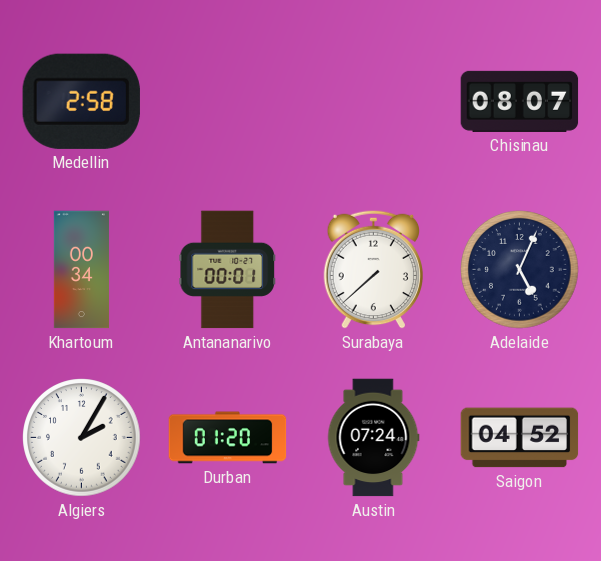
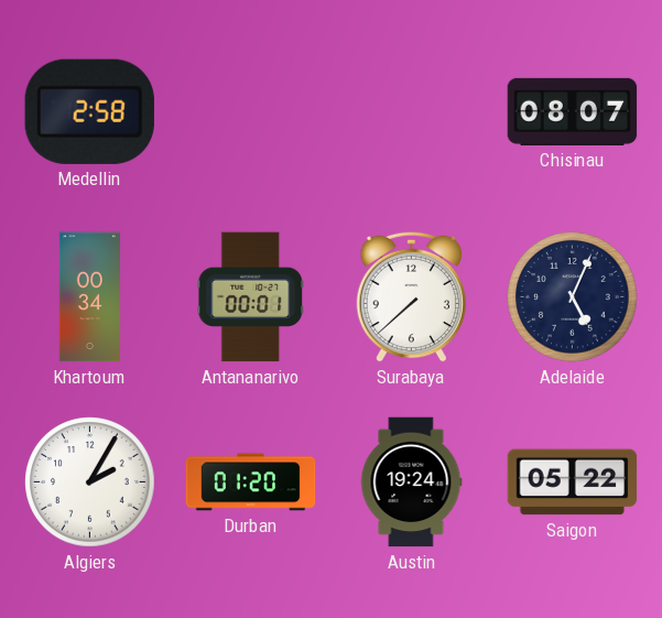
Austin: 07:24 -> 19:24 (411, 483)
Saigon: 04:52 -> 05:22 (573, 483)
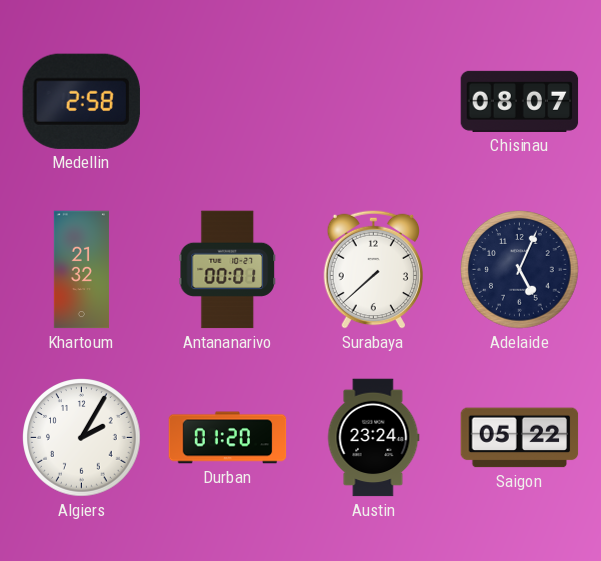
Khartoum: 00:34 -> 21:32 (81, 270)
Austin: 19:24 -> 23:24 (373, 438)
